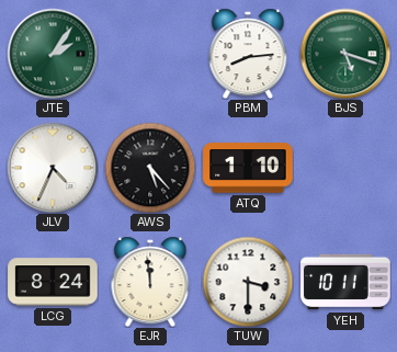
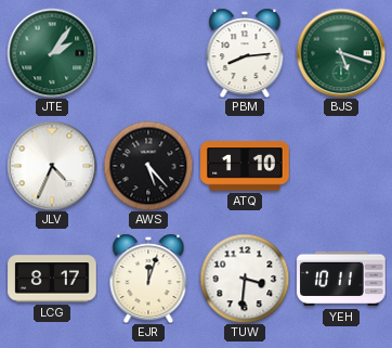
LCG: 8:24 -> 8:17 (52, 279)
EJR: 11:59 -> 12:03 (148, 279)
TUW: 3:30 -> 3:31 (245, 279)
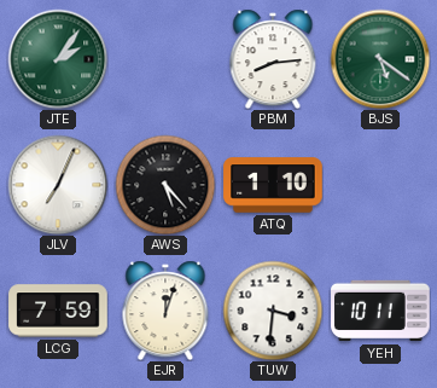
BJS: 5:18 -> 5:21 (380, 59)
JLV: 4:34 -> 7:04 (58, 185)
LCG: 8:17 -> 7:59 (58, 311)
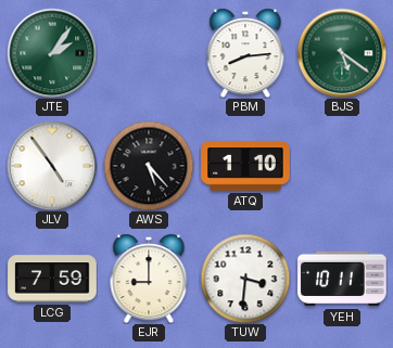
JLV: 7:04 -> 4:54 (52, 166)
EJR: 12:03 -> 9:00 (149, 279)
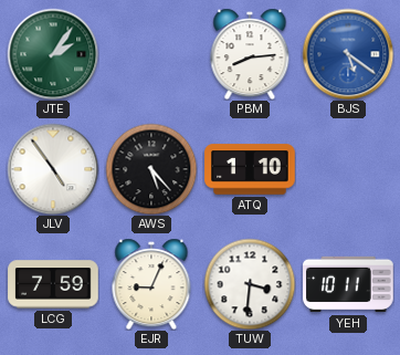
BJS dial: green -> blue (348, 54)
EJR: 9:00 -> 9:04 (151, 284)
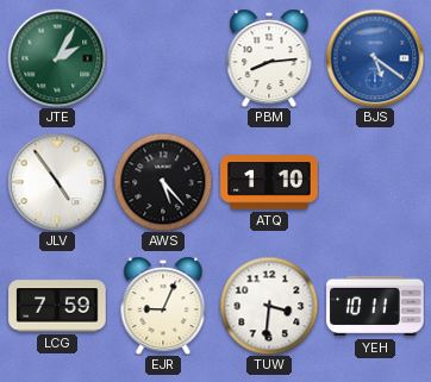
JTE: 2:06 -> 2:05 (57, 58)
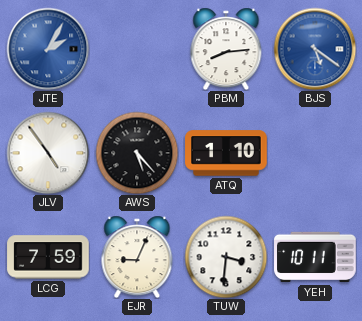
JTE dial: green -> blue (48, 49)
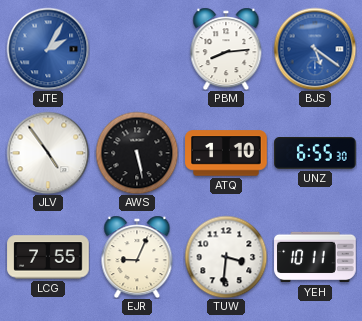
AWS: 5:23 -> 5:28 (137, 153)
UNZ: none -> 6:55 (315, 153)
LCG: 7:59 -> 7:55 (48, 257)
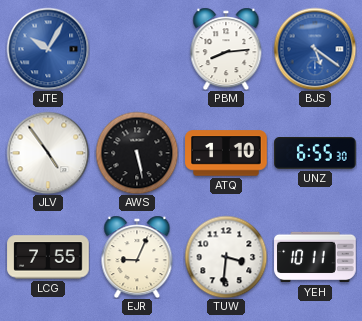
JTE: 2:05 -> 10:05 (48, 49)
